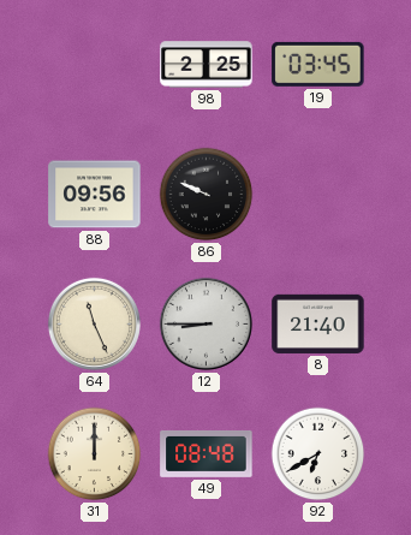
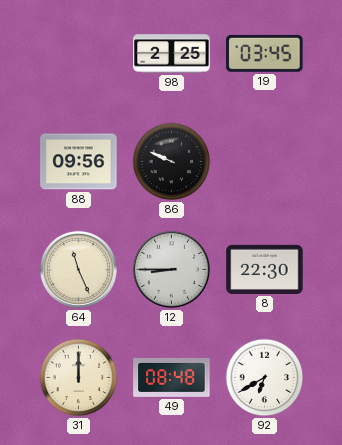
8: 21:40 -> 22:30 (265, 269)
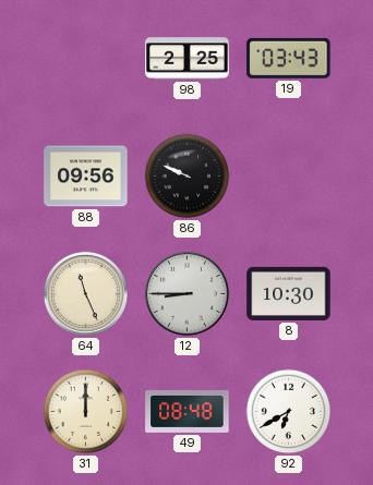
19: 03:45 -> 03:43 (289, 58)
8: 22:30 -> 10:30 (289, 293)
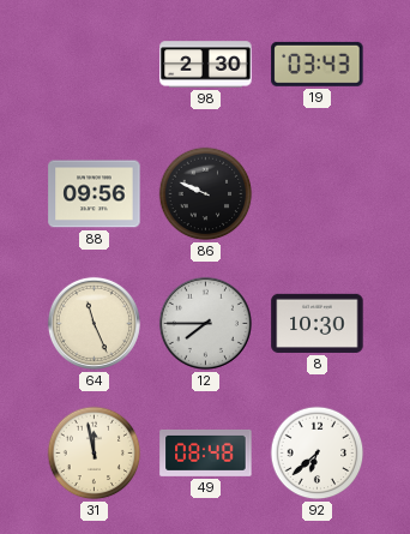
98: 2:25 -> 2:30 (206, 65)
12: 8:45 -> 7:45 (205, 323)
31: 12:00 -> 11:58 (95, 454)
92: 6:40 -> 6:38 (318, 454)
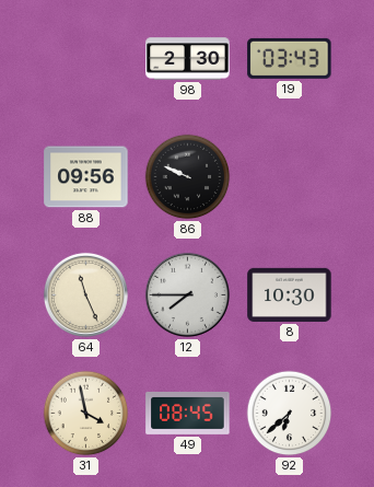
31: 11:58 -> 3:58 (86, 414)
49: 08:48 -> 08:45 (188, 413)
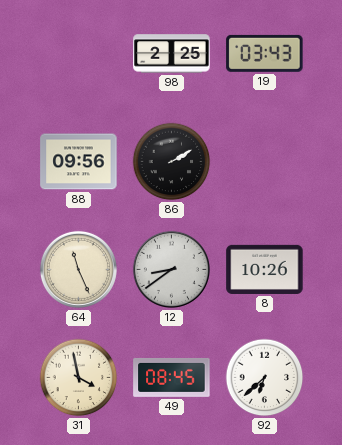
98: 2:30 -> 2:25 (172, 54)
86: 9:49 -> 2:10 (172, 162)
12: 7:45 -> 8:39 (171, 269)
8: 10:30 -> 10:26 (265, 269)
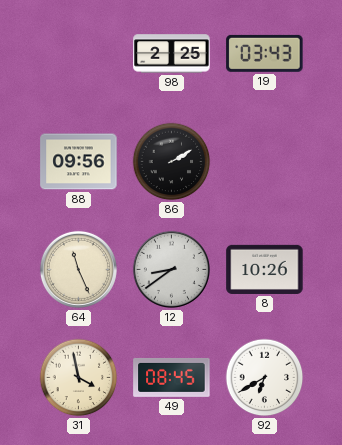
92: 6:38 -> 6:40 (265, 378)
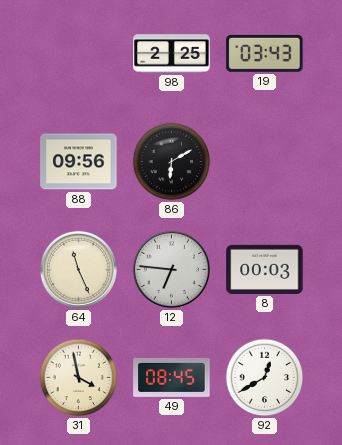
86: 2:10 -> 6:10 (172, 162)
12: 8:39 -> 6:46 (171, 269)
8: 10:26 -> 00:03 (265, 269)
92: 6:40 -> 12:40 (265, 378)
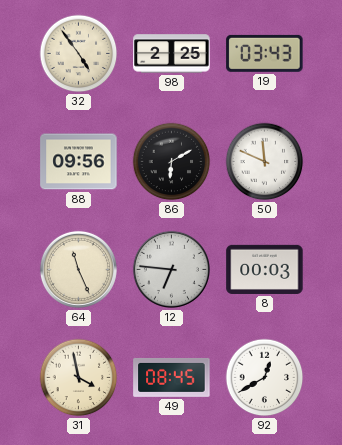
32: none -> 4:54 (79, 54)
50: none -> 11:49 (265, 162)
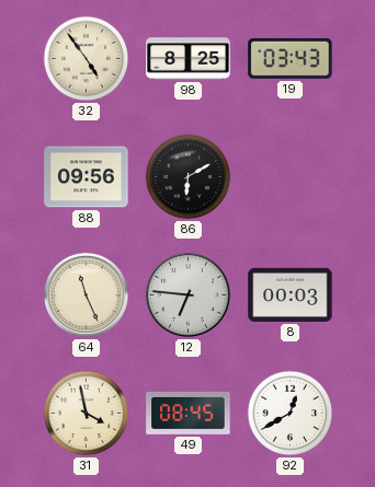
98: 2:25 -> 8:25 (189, 59)
50: 11:49 -> none (265, 162)
